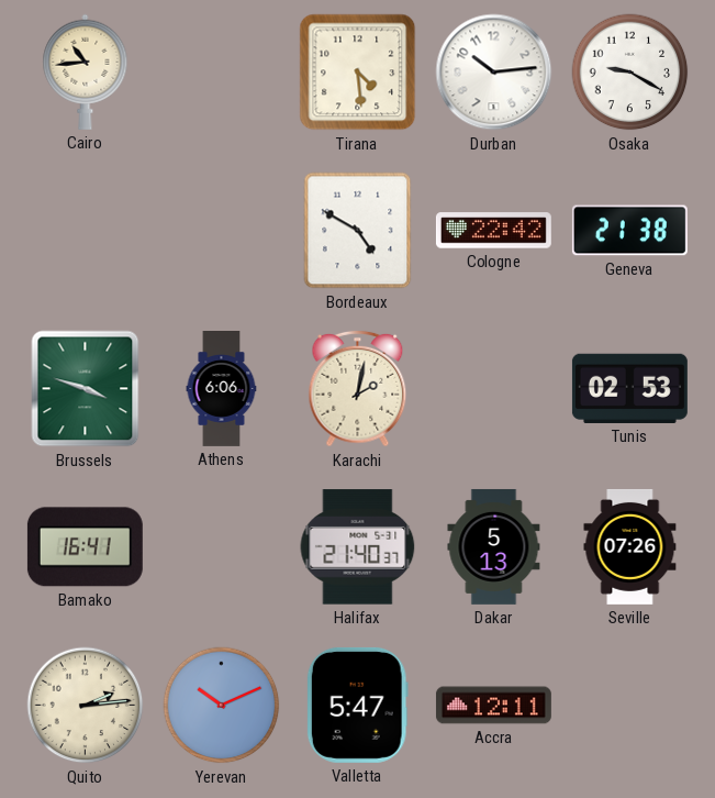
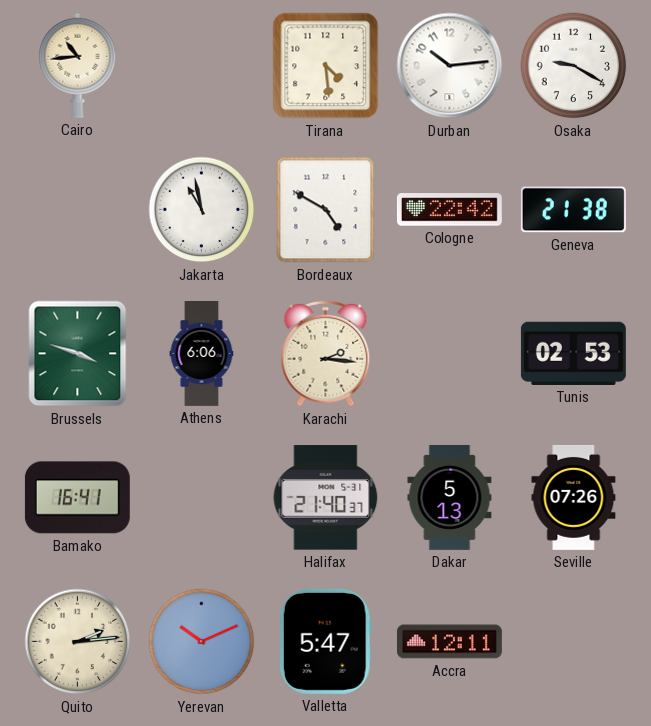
Jakarta: none -> 10:58 (202, 210)
Karachi: 2:02 -> 2:16 (326, 354)
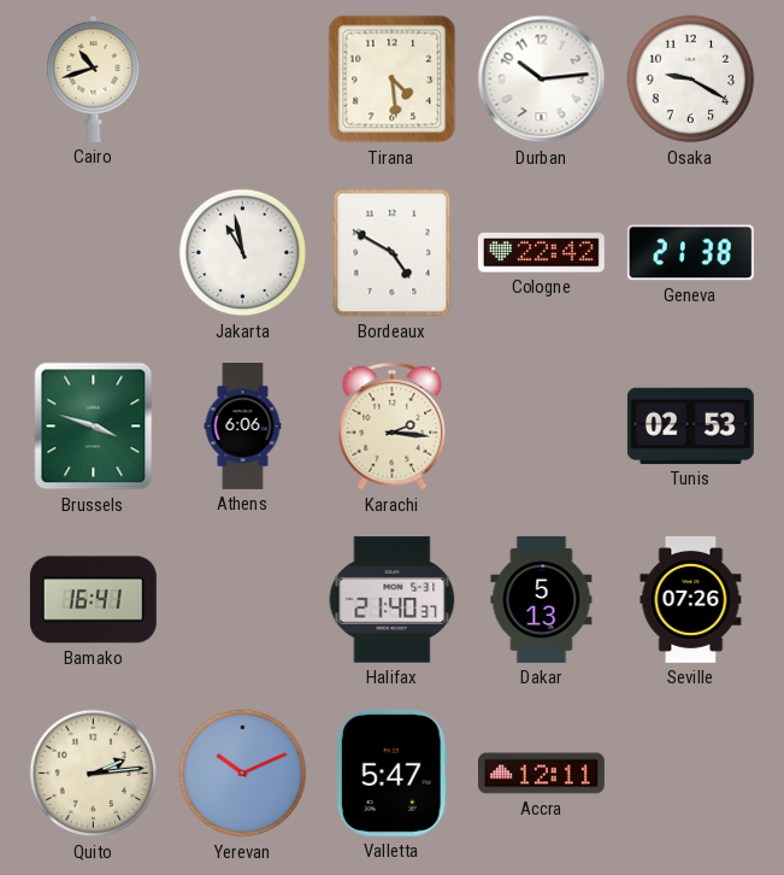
Cairo: 10:44 -> 10:42 (94, 78)
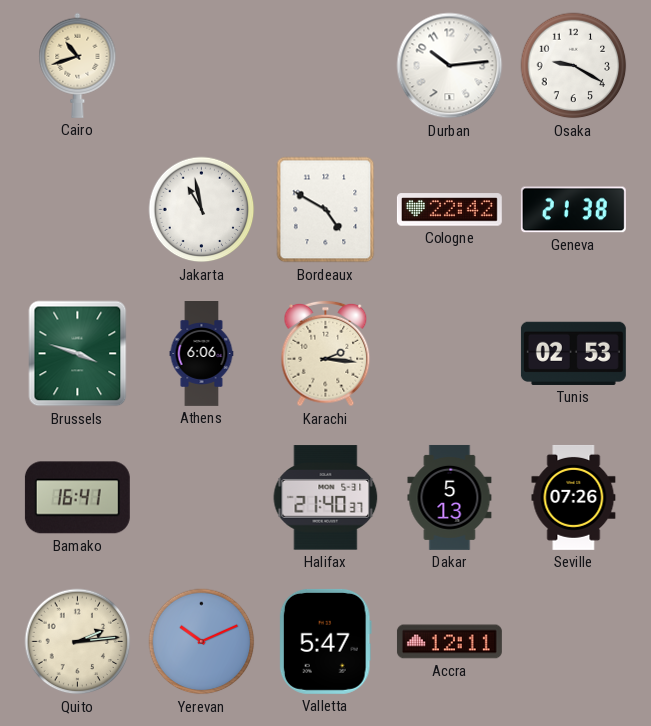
Tirana: 4:29 -> none (393, 80)
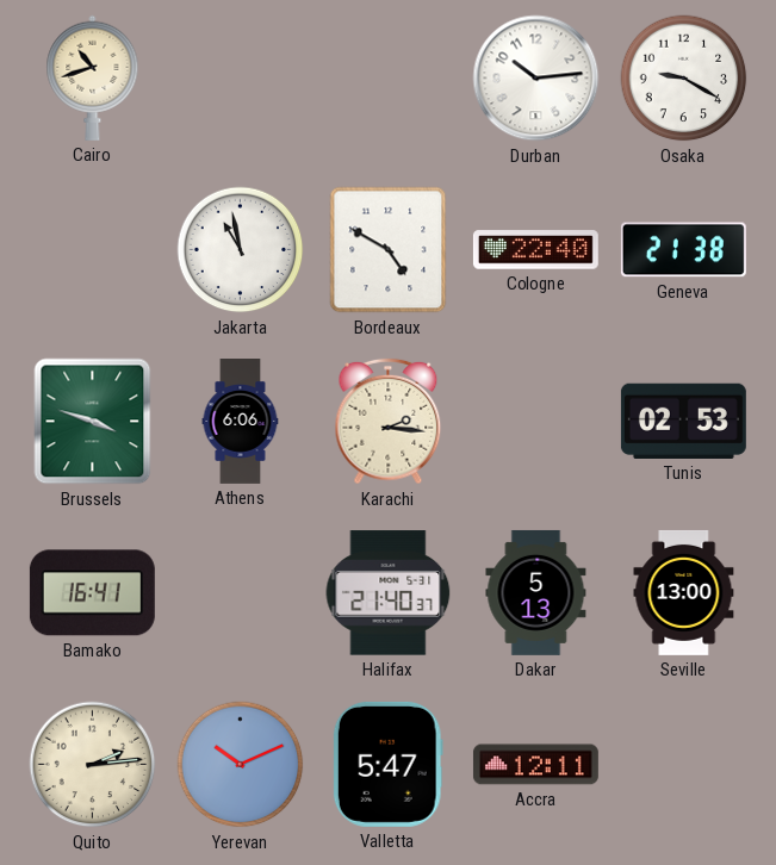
Cologne: 22:42 -> 22:40 (535, 250)
Seville: 07:26 -> 13:00 (684, 592)
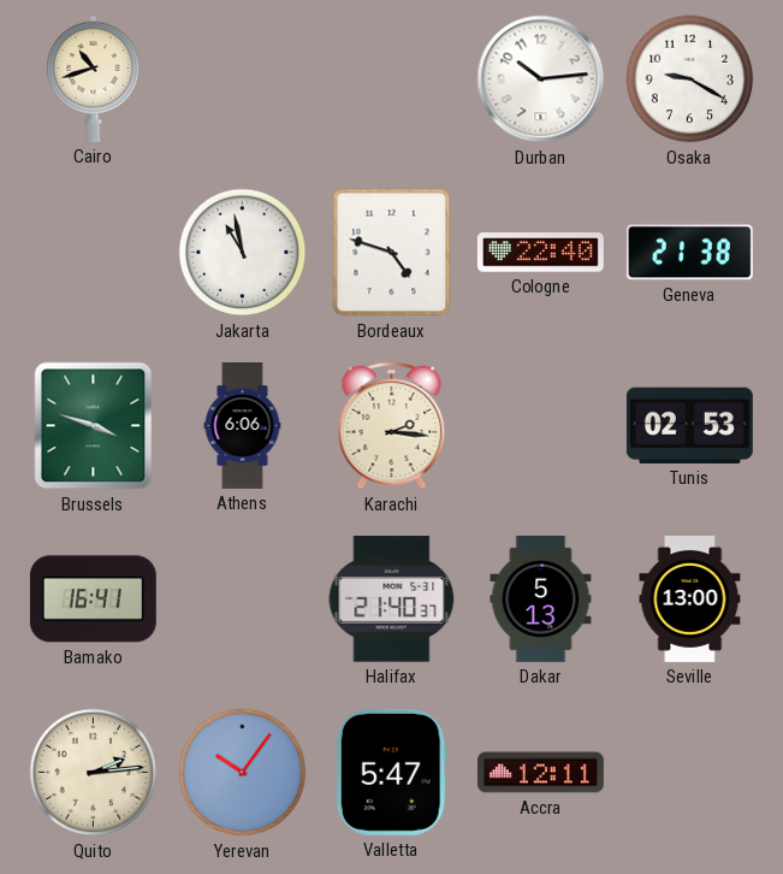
Bordeaux: 4:50 -> 4:48 (392, 253)
Yerevan: 10:11 -> 10:06 (243, 773)
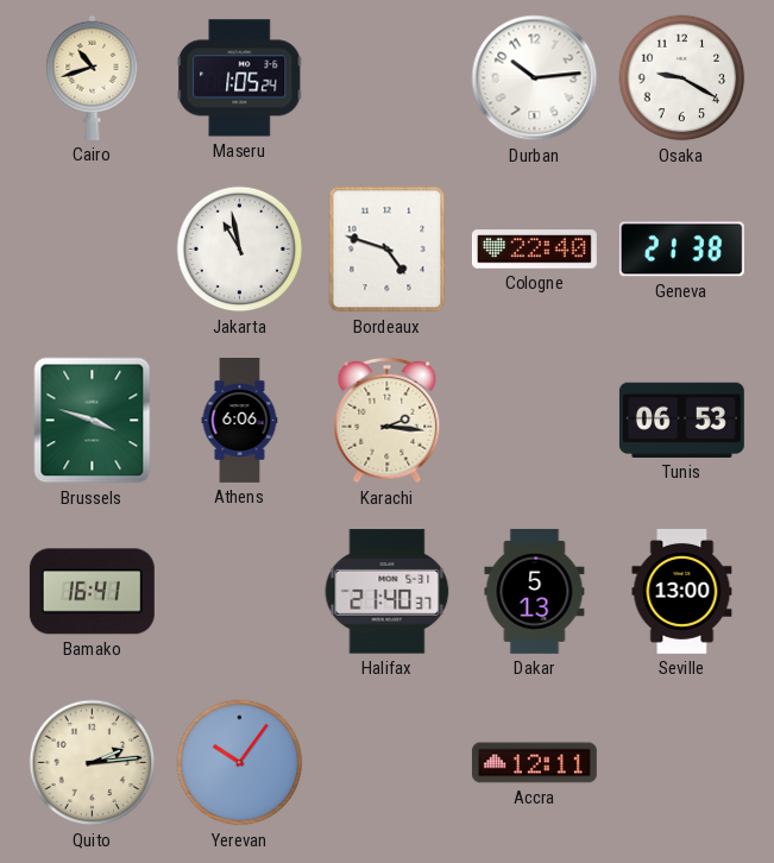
Maseru: none -> 1:05 (240, 78)
Tunis: 02:53 -> 06:53 (681, 420)
Valletta: 5:47 -> none (391, 772)
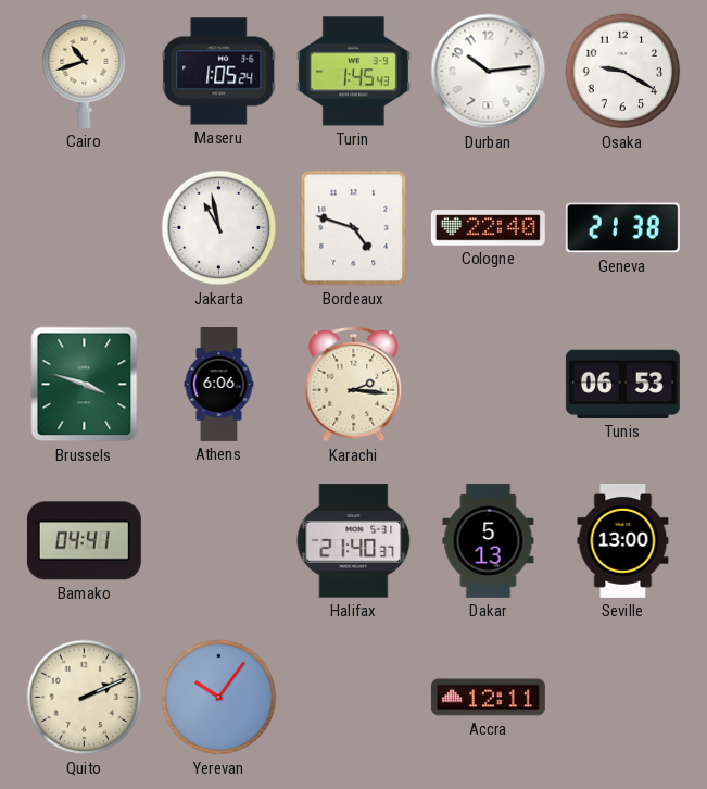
Turin: none -> 1:45 (353, 72)
Bamako: 16:41 -> 04:41 (84, 541)
Quito: 2:14 -> 2:11 (85, 698)
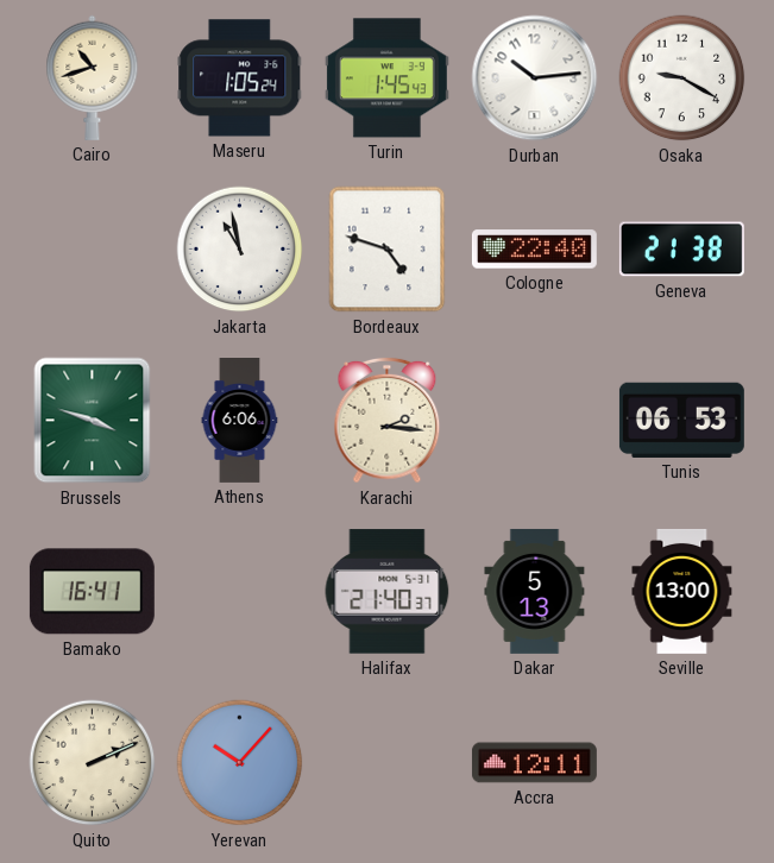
Bamako: 04:41 -> 16:41 (92, 592)
Yerevan: 10:06 -> 10:07 (240, 763)
